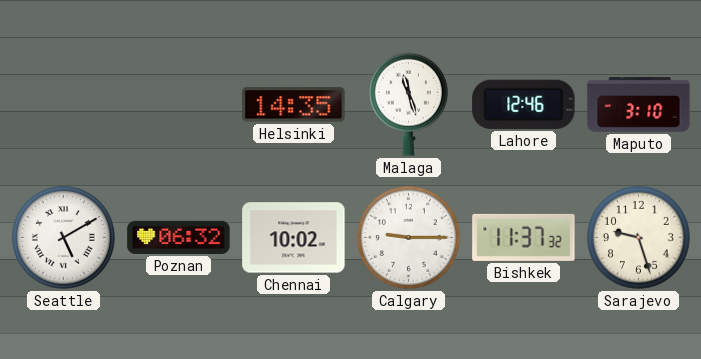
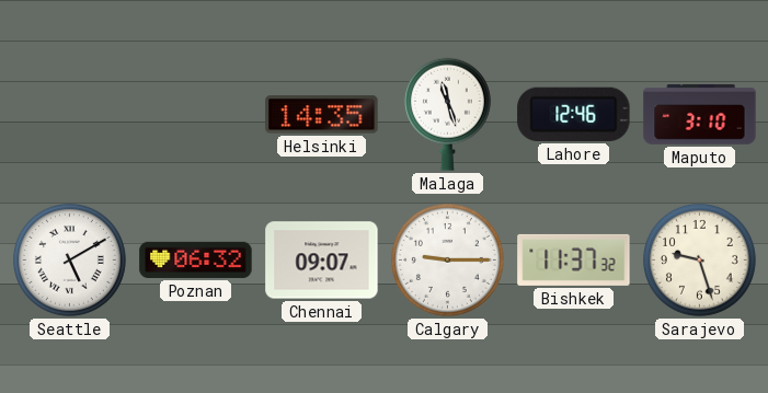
Chennai: 10:02 -> 09:07 (322, 261)
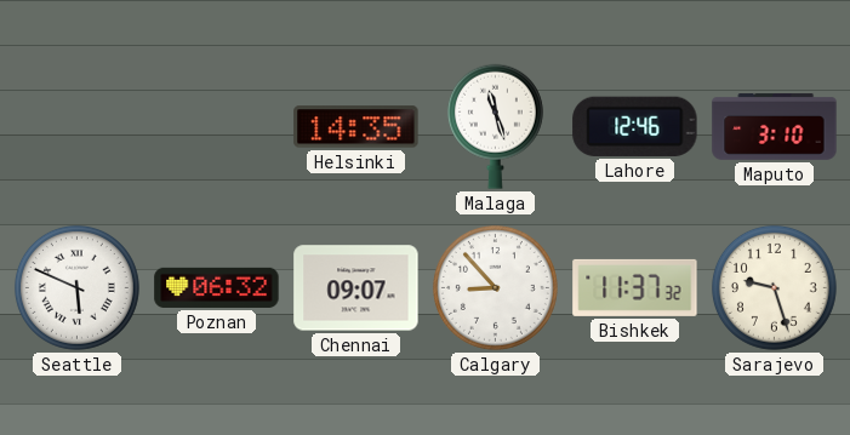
Seattle: 5:10 -> 5:49 (76, 287)
Calgary: 9:15 -> 8:53 (495, 287)
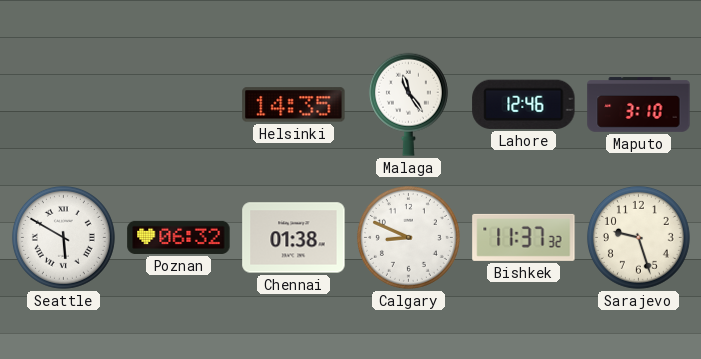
Malaga: 11:27 -> 11:24 (408, 104)
Seattle: 5:49 -> 5:50 (63, 237)
Chennai: 09:07 -> 01:38 (294, 238)
Calgary: 8:53 -> 8:49 (408, 237)
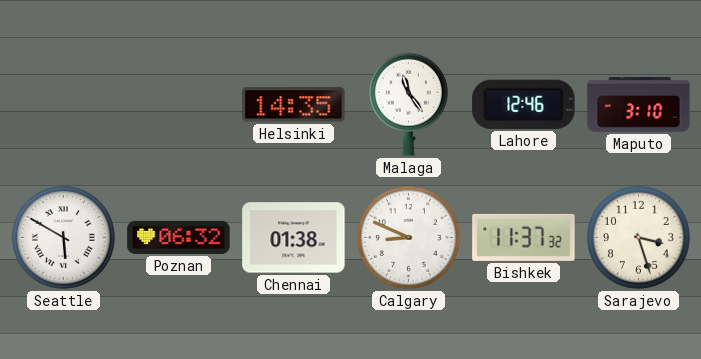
Sarajevo: 9:27 -> 3:27 (638, 237)
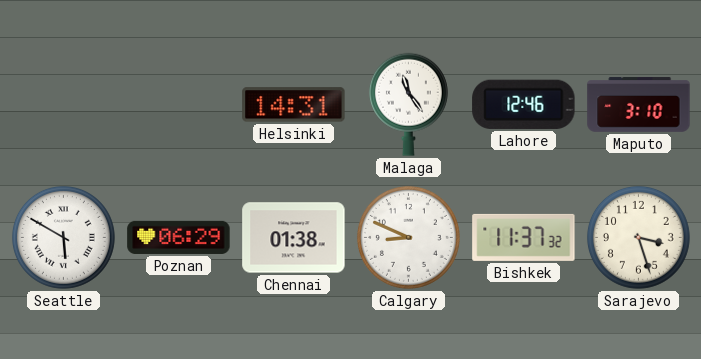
Helsinki: 14:35 -> 14:31 (294, 105)
Poznan: 06:32 -> 06:29 (179, 237)
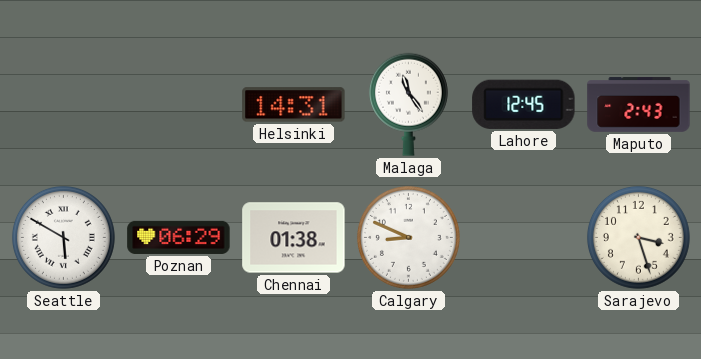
Lahore: 12:46 -> 12:45 (524, 104)
Maputo: 3:10 -> 2:43 (639, 105)
Bishkek: 11:37 -> none (524, 237)
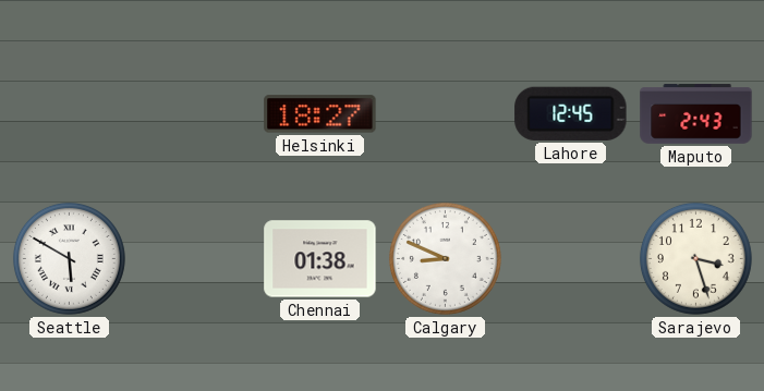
Helsinki: 14:31 -> 18:27 (320, 114)
Malaga: 11:24 -> none (408, 104)
Poznan: 06:29 -> none (179, 237)
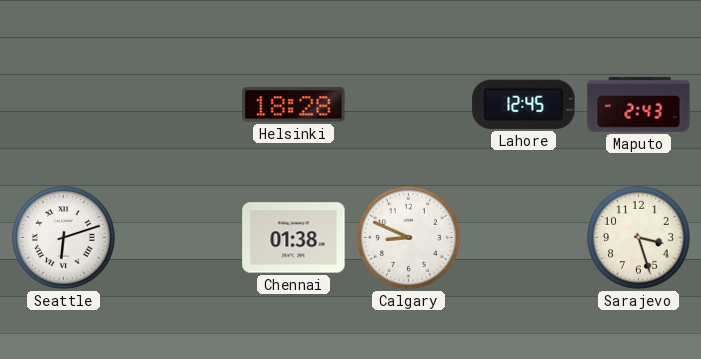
Helsinki: 18:27 -> 18:28 (294, 105)
Seattle: 5:50 -> 6:12 (63, 237)
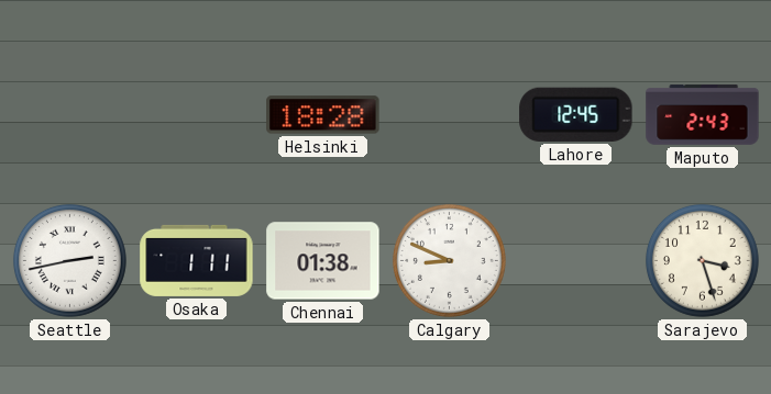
Seattle: 6:12 -> 2:43 (69, 260)
Osaka: none -> 1:11 (197, 260)
